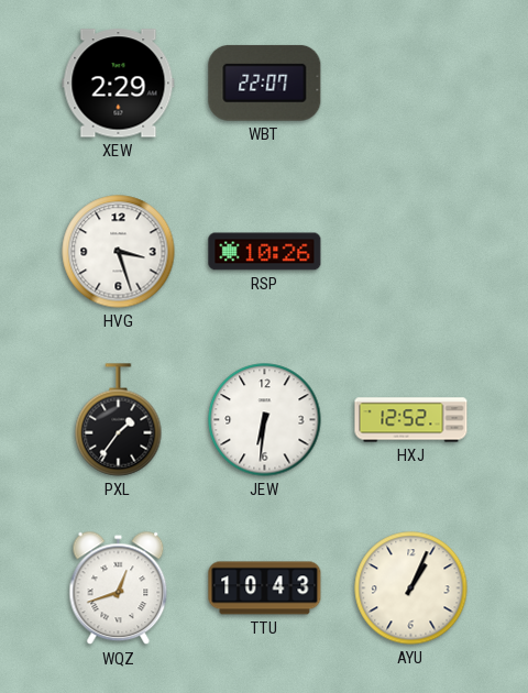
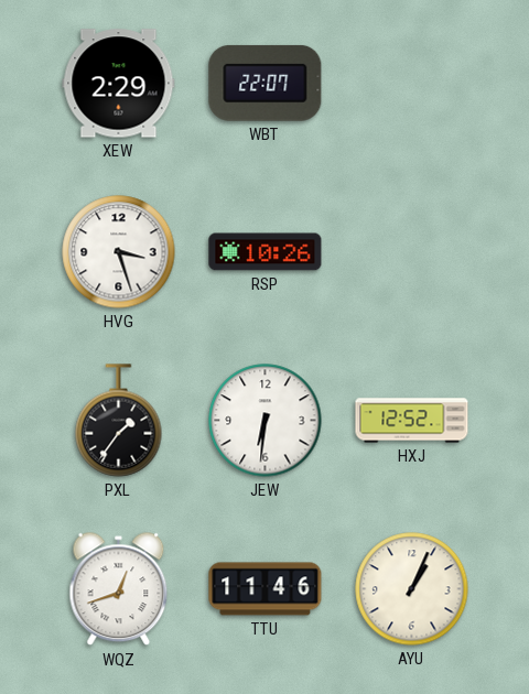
TTU: 10:43 -> 11:46 (266, 589)
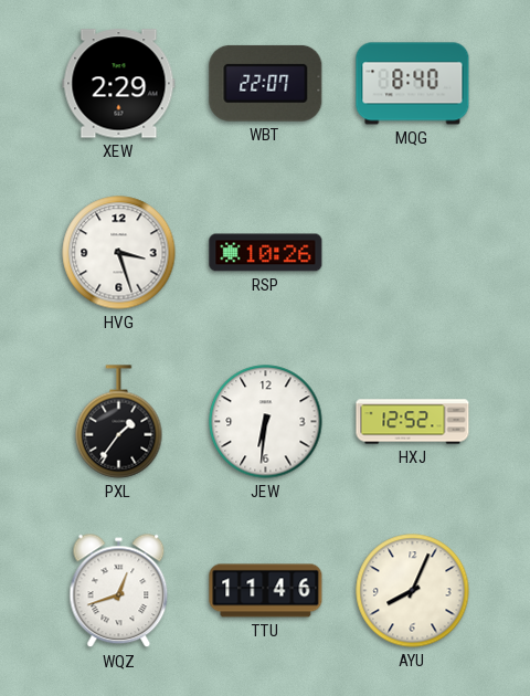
MQG: none -> 8:40 (413, 84)
AYU: 1:04 -> 8:04 (413, 591)
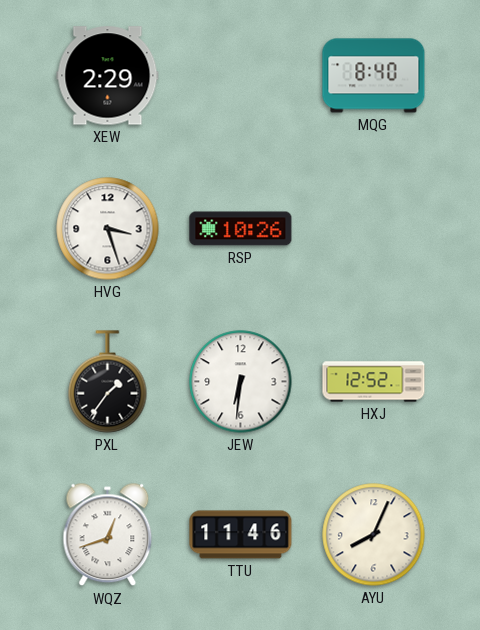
WBT: 22:07 -> none (266, 83)
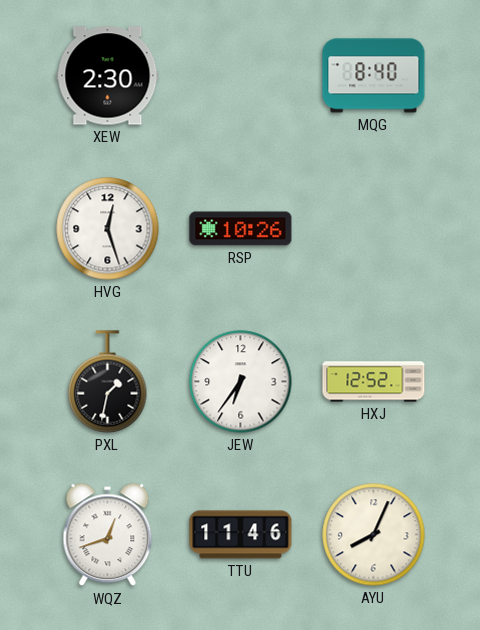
XEW: 2:29 -> 2:30 (108, 76)
HVG: 3:27 -> 12:27 (108, 229)
PXL: 1:36 -> 1:32 (108, 382)
JEW: 6:31 -> 6:36 (241, 382)
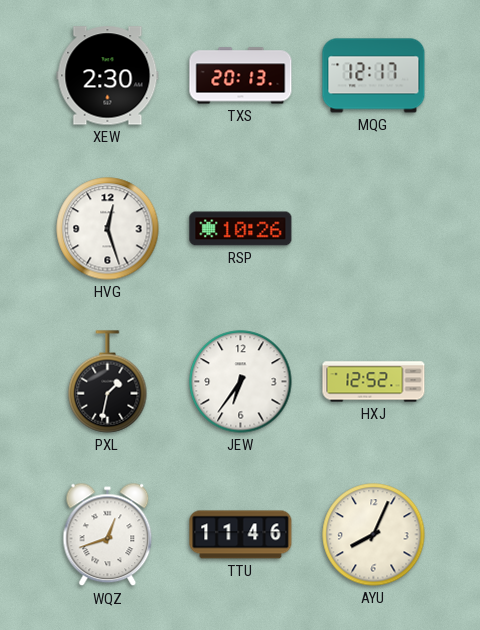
TXS: none -> 20:13 (241, 76)
MQG: 8:40 -> 12:17 (374, 76)
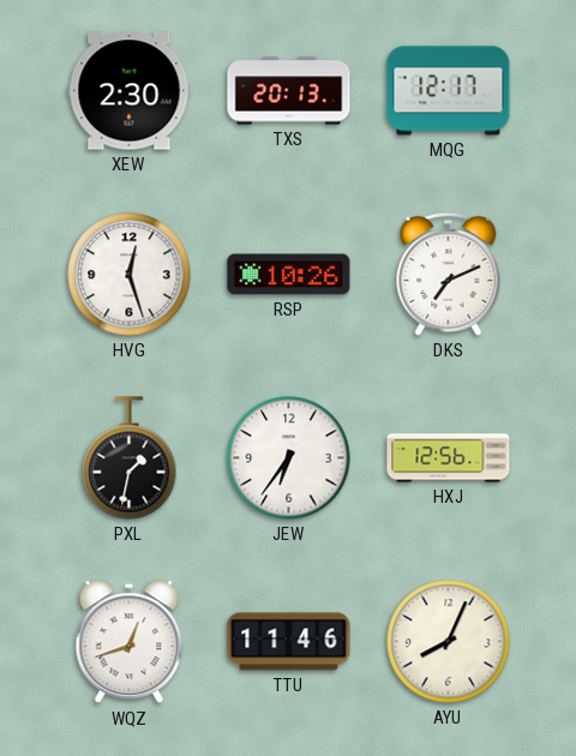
DKS: none -> 7:11 (449, 274)
HXJ: 12:52 -> 12:56 (449, 458)
